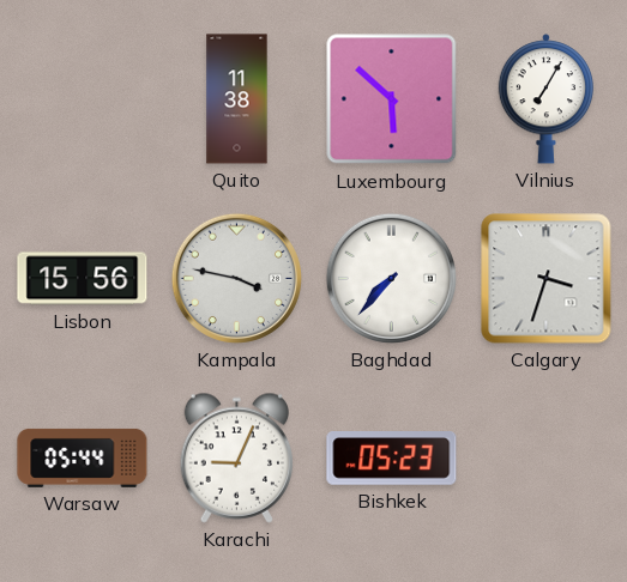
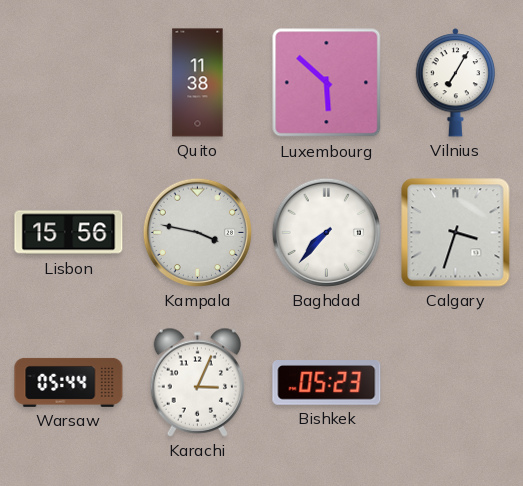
Karachi: 9:04 -> 3:04 (198, 382)
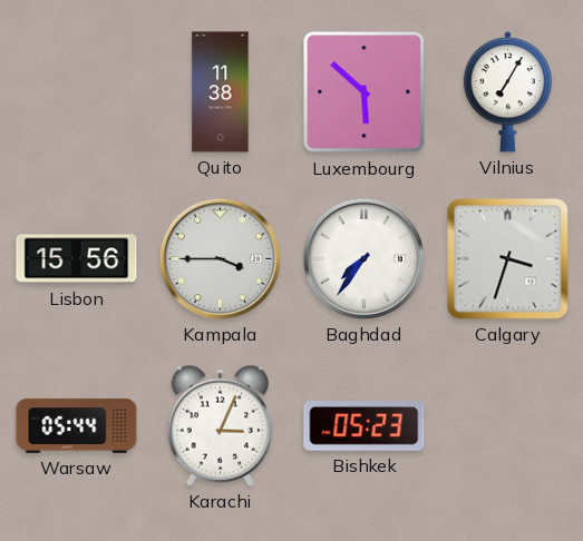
Kampala: 3:47 -> 3:45 (220, 258)
Baghdad: 7:37 -> 7:36 (363, 258)
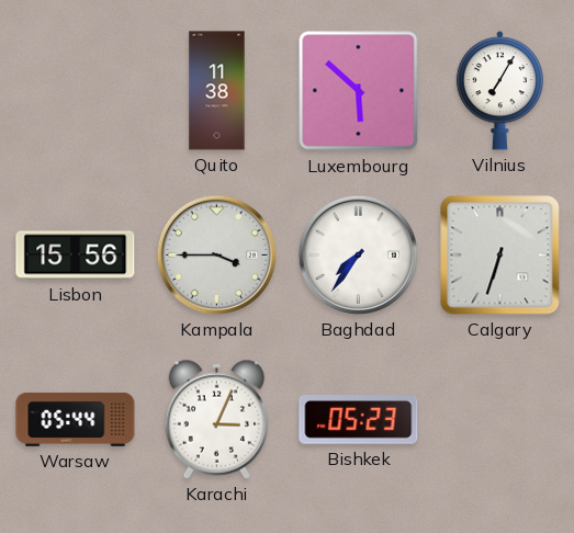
Calgary: 3:33 -> 6:33 (500, 256)
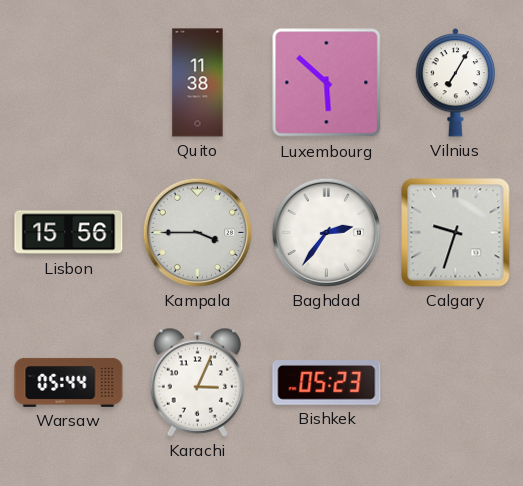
Baghdad: 7:36 -> 2:36 (326, 232)
Calgary: 6:33 -> 9:33 (456, 233)
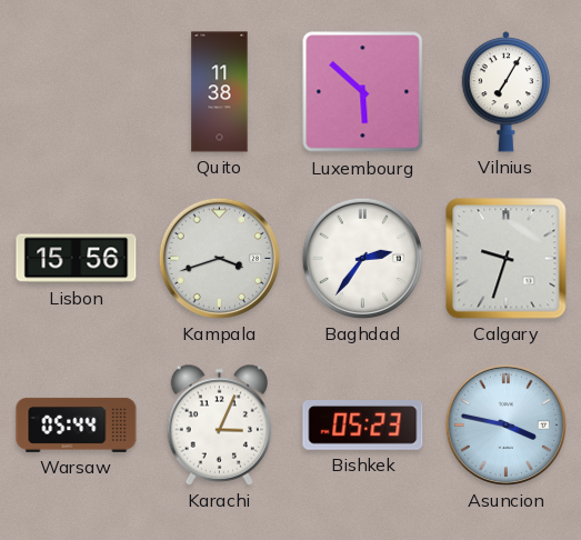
Kampala: 3:45 -> 3:42 (219, 258)
Asuncion: none -> 3:47 (505, 424)
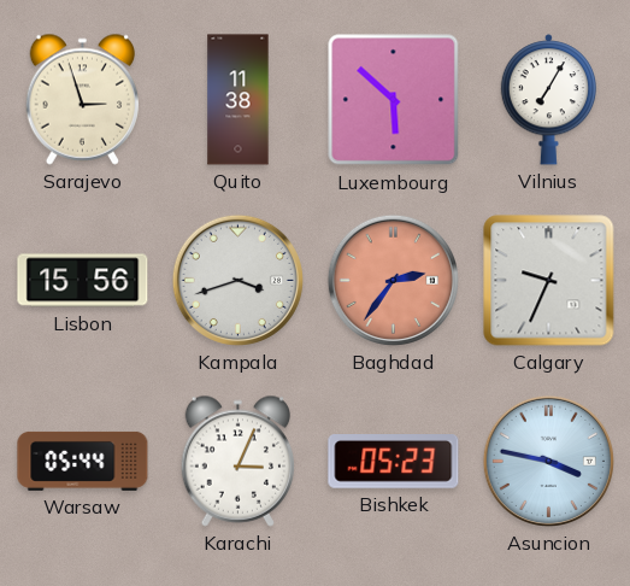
Sarajevo: none -> 2:57 (83, 99)
Baghdad dial: white -> salmon (393, 280)
Calgary: 9:33 -> 9:34 (549, 281)
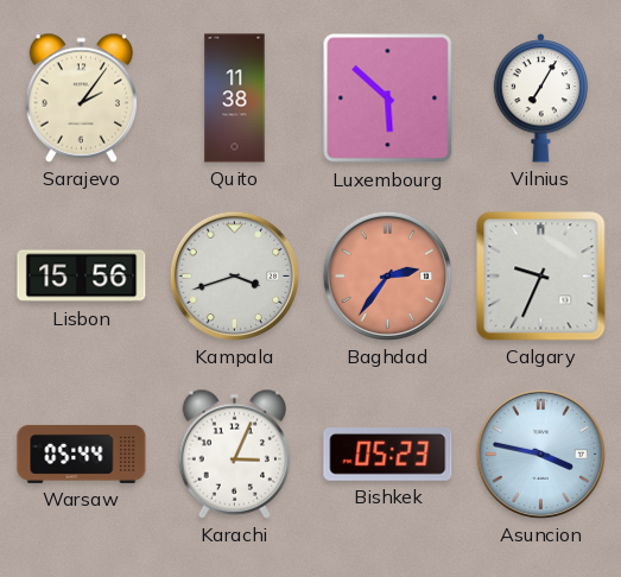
Sarajevo: 2:57 -> 2:06 (82, 97)
